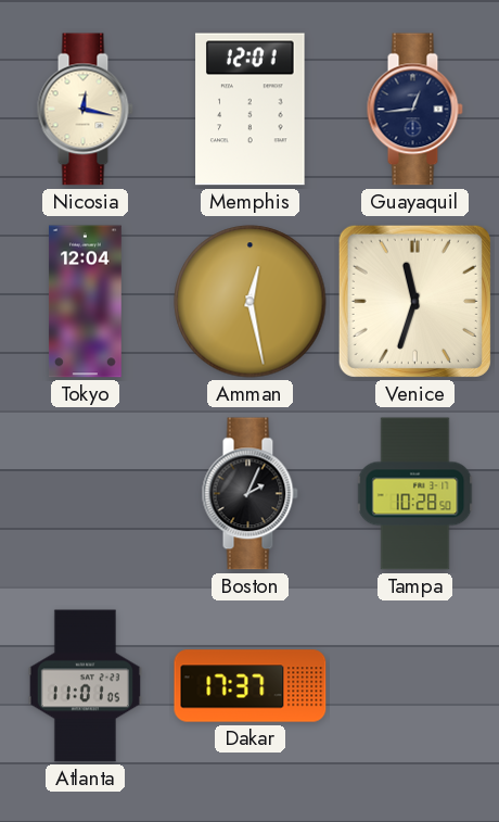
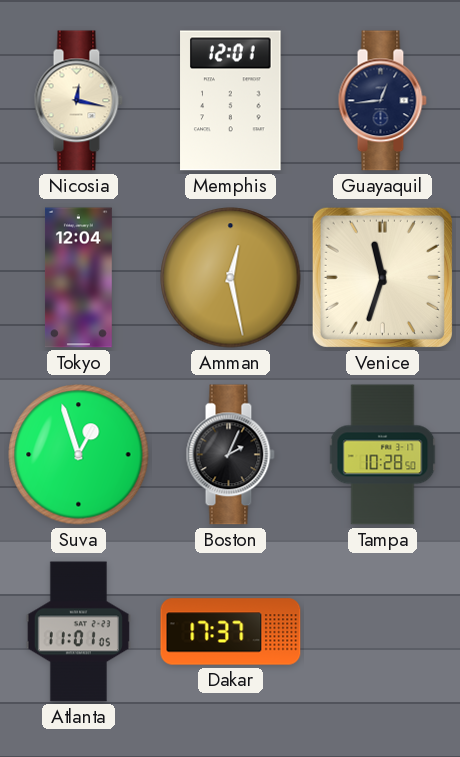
Suva: none -> 12:57 (79, 455)
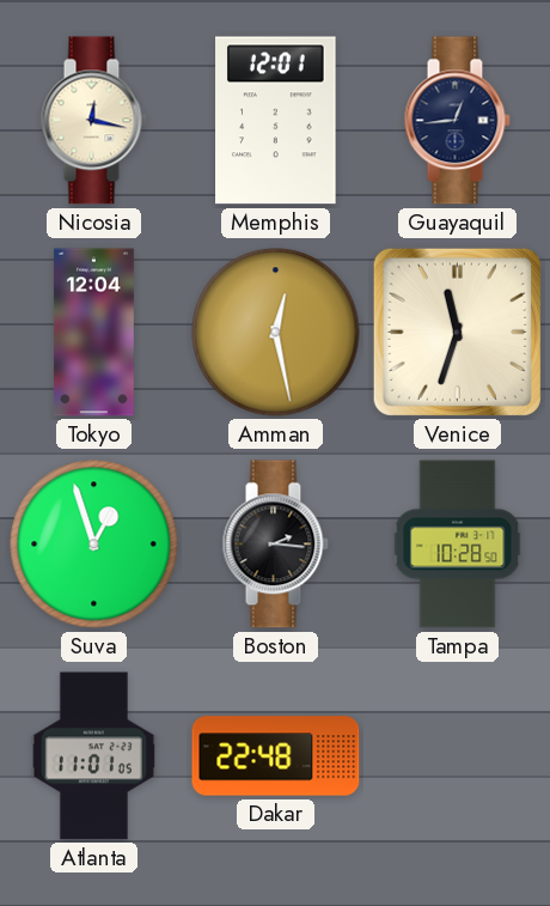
Boston: 2:04 -> 2:16 (275, 545)
Dakar: 17:37 -> 22:48 (276, 756)
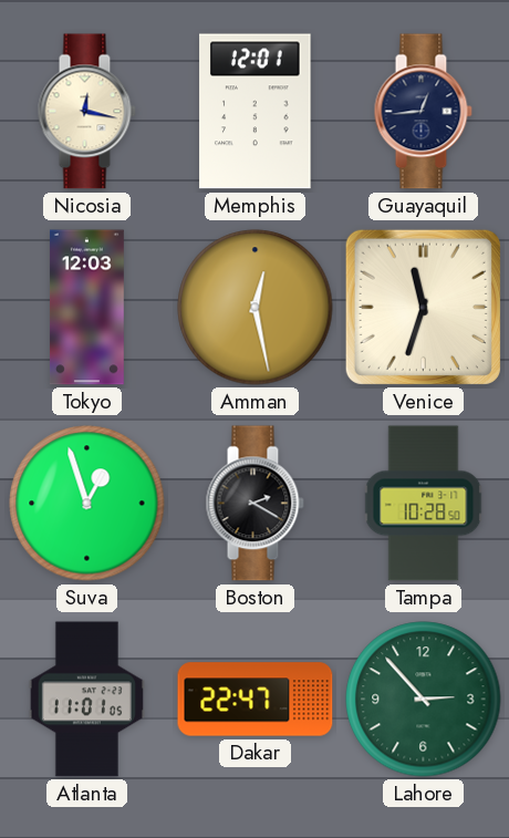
Tokyo: 12:04 -> 12:03 (86, 308)
Boston: 2:16 -> 2:20 (254, 504)
Dakar: 22:48 -> 22:47 (256, 700)
Lahore: none -> 2:53 (424, 700)
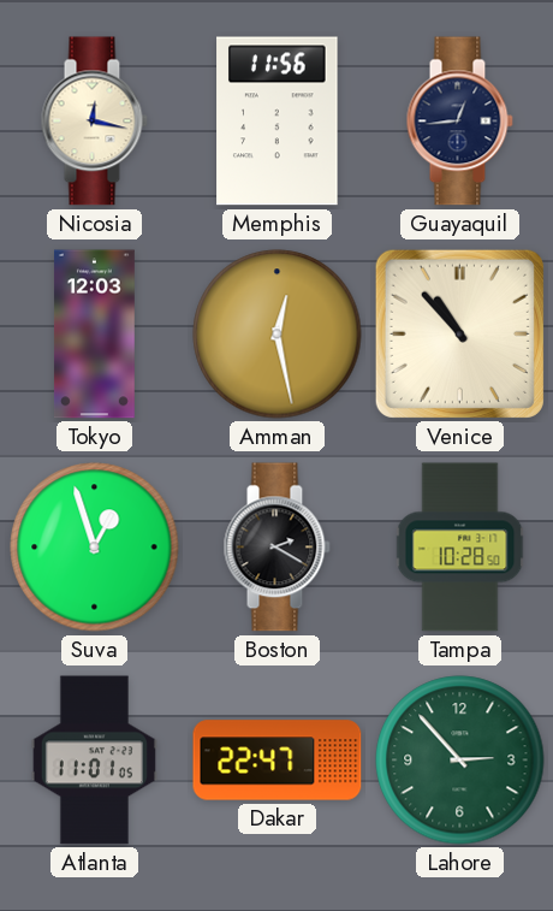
Memphis: 12:01 -> 11:56 (278, 122)
Venice: 11:33 -> 10:53 (459, 333)
